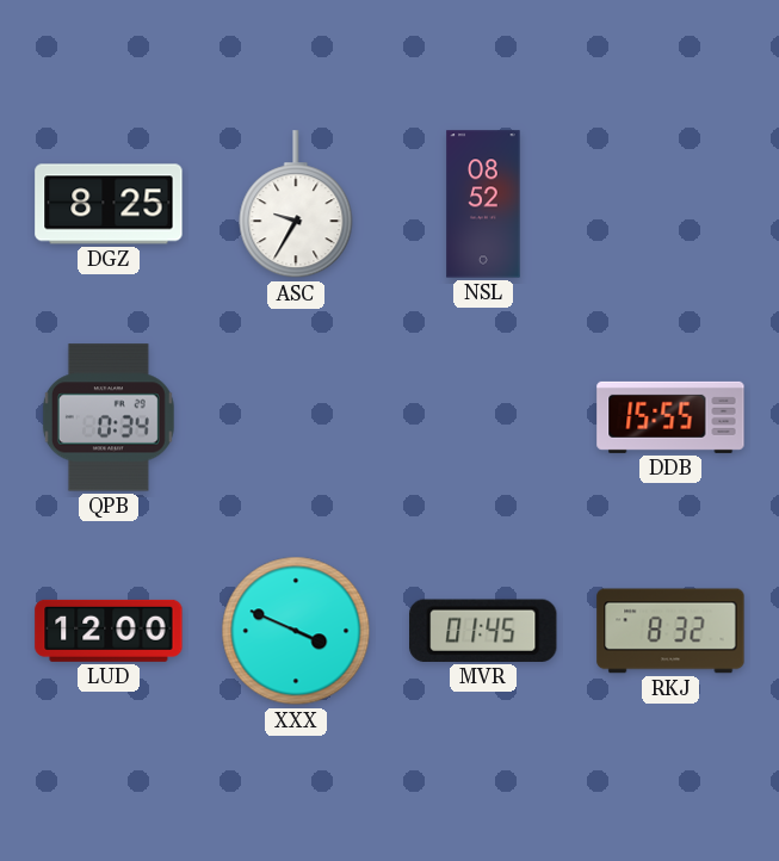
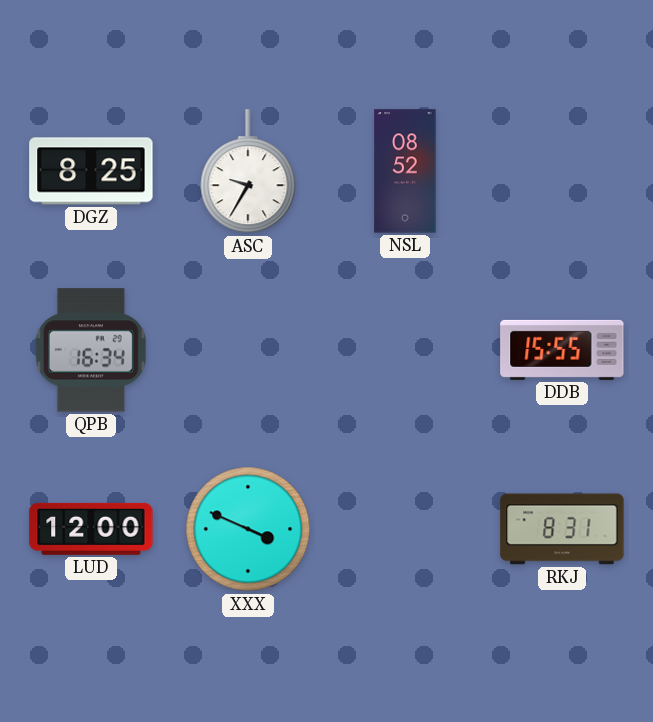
QPB: 0:34 -> 16:34 (91, 350)
MVR: 01:45 -> none (483, 631)
RKJ: 8:32 -> 8:31 (562, 529)
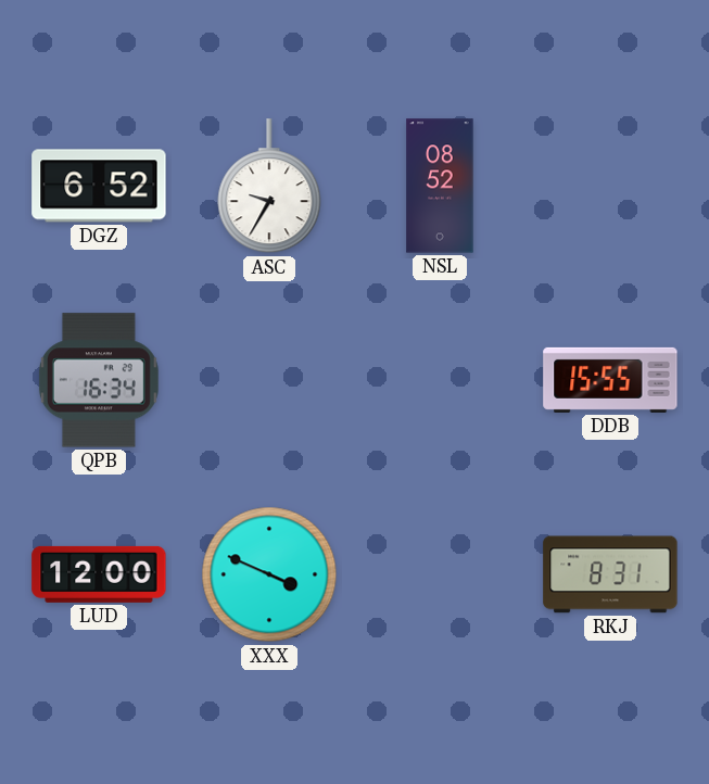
DGZ: 8:25 -> 6:52 (99, 186)
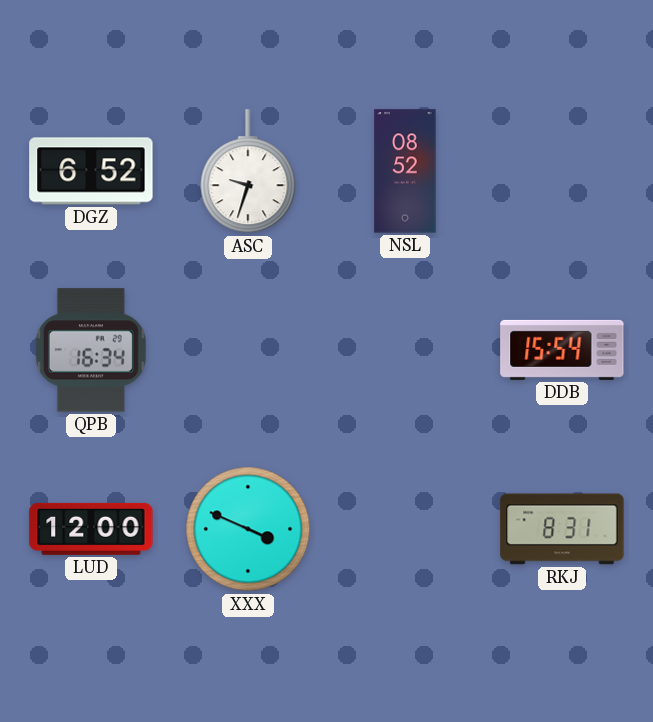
ASC: 9:35 -> 9:33 (248, 172)
DDB: 15:55 -> 15:54 (562, 350)
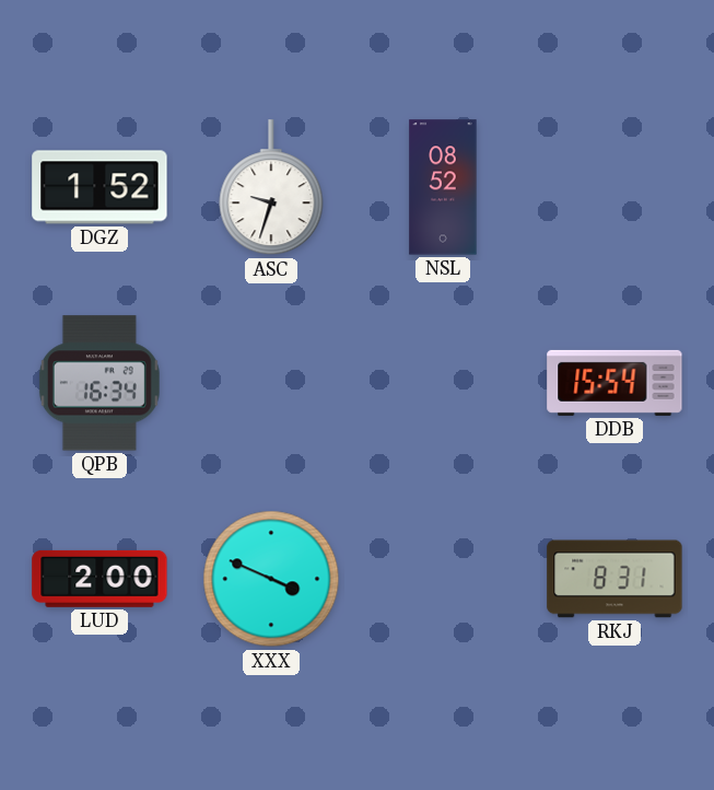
DGZ: 6:52 -> 1:52 (100, 187)
LUD: 12:00 -> 2:00 (100, 579)
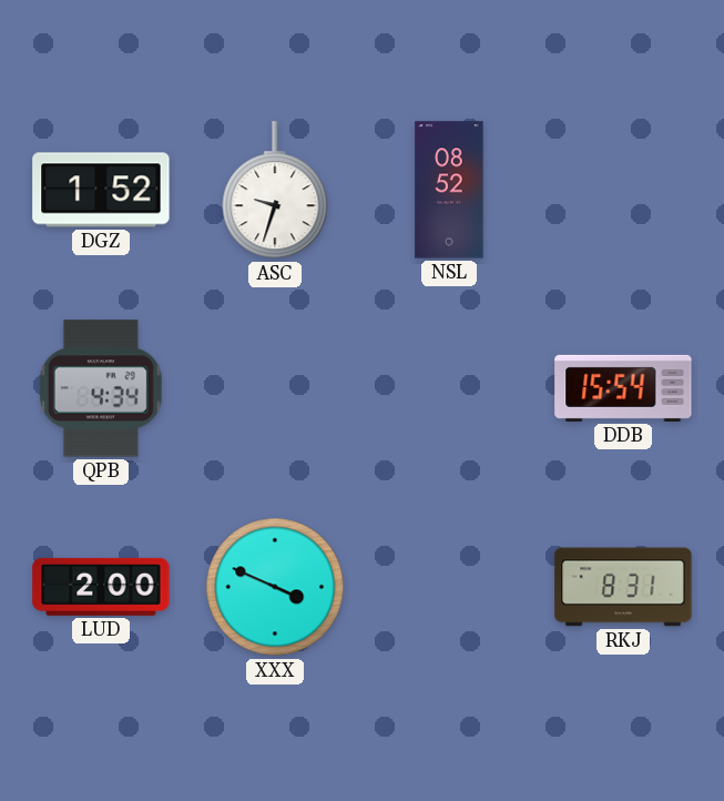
QPB: 16:34 -> 4:34 (101, 388)
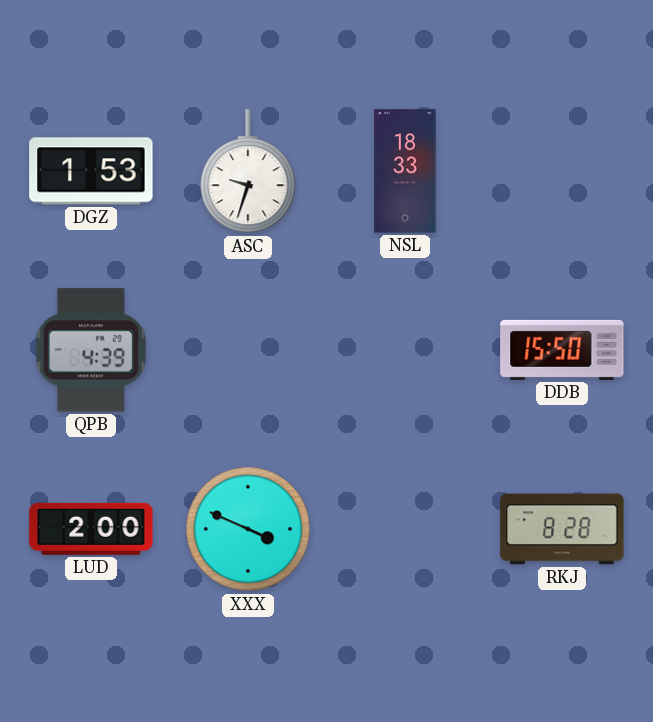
DGZ: 1:52 -> 1:53 (91, 171)
NSL: 08:52 -> 18:33 (405, 171)
QPB: 4:34 -> 4:39 (91, 350)
DDB: 15:54 -> 15:50 (562, 350)
RKJ: 8:31 -> 8:28 (562, 529)
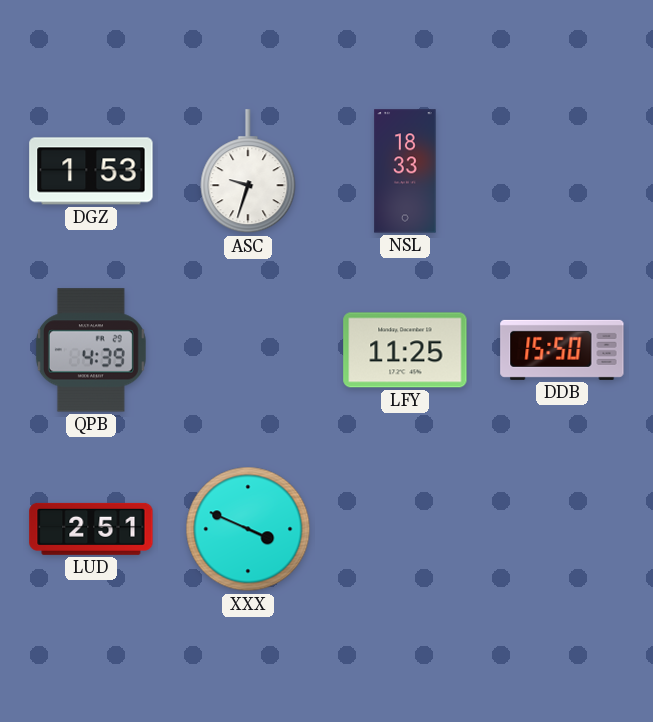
LFY: none -> 11:25 (405, 350)
LUD: 2:00 -> 2:51 (91, 529)
RKJ: 8:28 -> none (562, 529)
